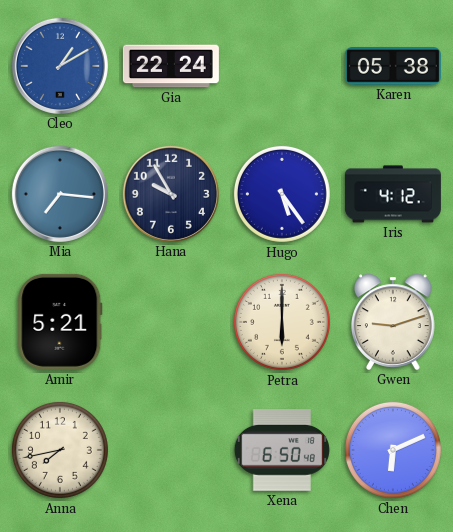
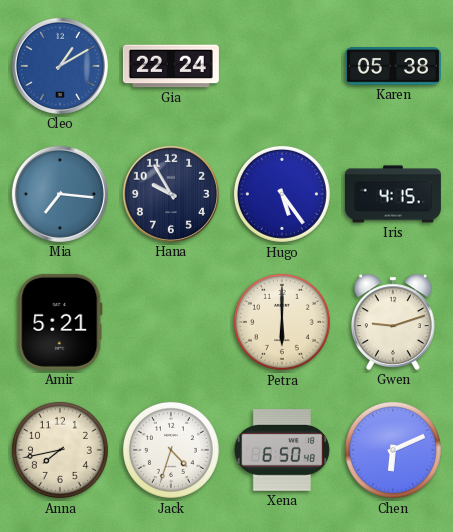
Iris: 4:12 -> 4:15 (393, 194)
Jack: none -> 4:33 (171, 450)
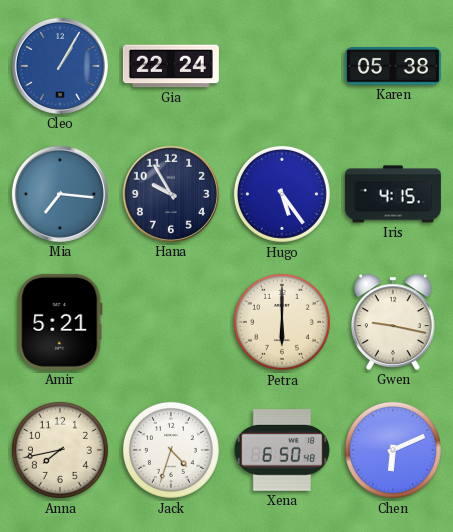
Cleo: 1:10 -> 1:05 (60, 66)
Gwen: 9:12 -> 9:17 (394, 322)
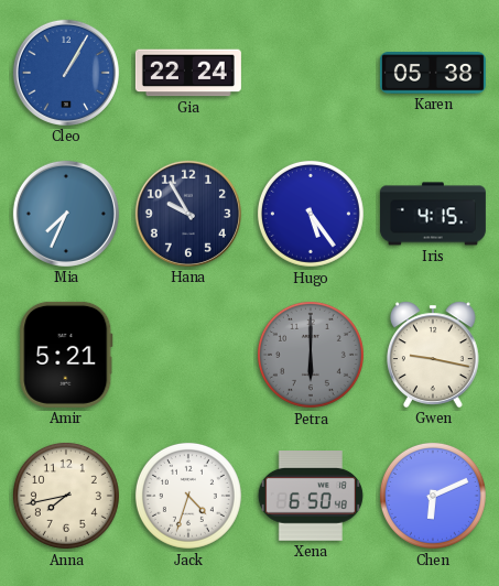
Mia: 7:16 -> 7:34 (66, 214)
Petra dial: cream -> grey (311, 355)
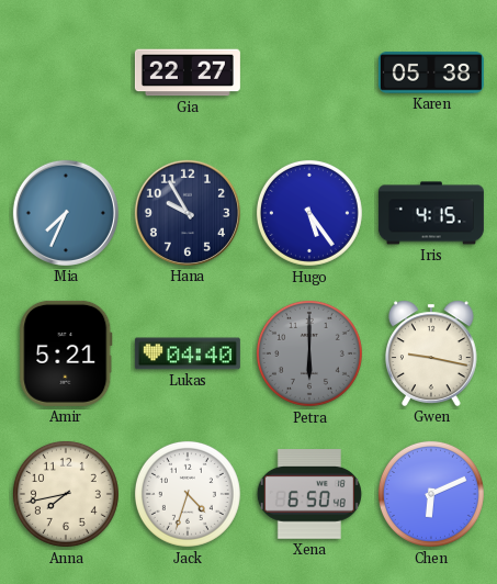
Cleo: 1:05 -> none (66, 73)
Gia: 22:24 -> 22:27 (188, 72)
Lukas: none -> 04:40 (188, 353)
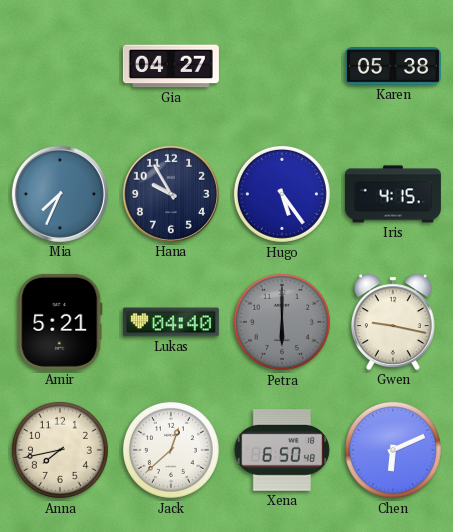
Gia: 22:27 -> 04:27 (171, 66)
Jack: 4:33 -> 12:38 (171, 450)
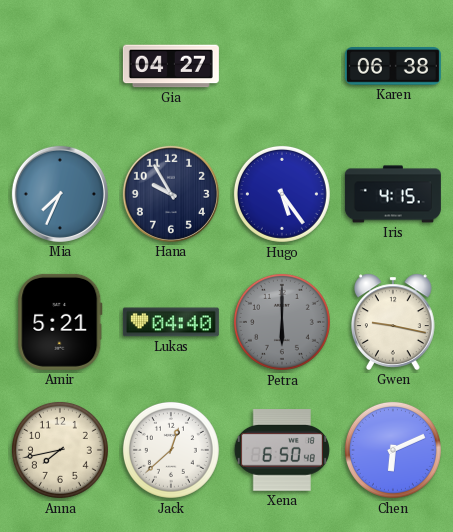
Karen: 05:38 -> 06:38 (393, 66)
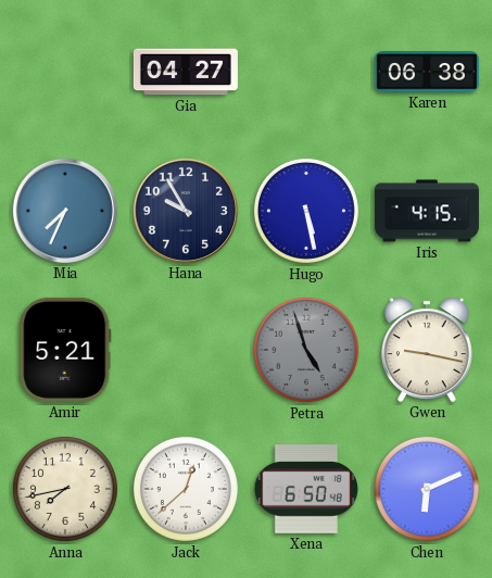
Hugo: 5:24 -> 5:28 (306, 211)
Lukas: 04:40 -> none (171, 322)
Petra: 6:00 -> 4:57 (306, 350)
